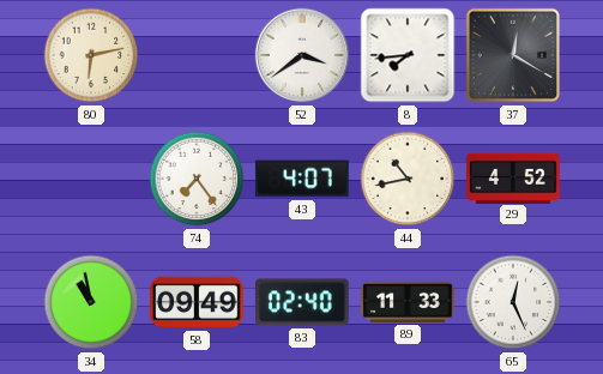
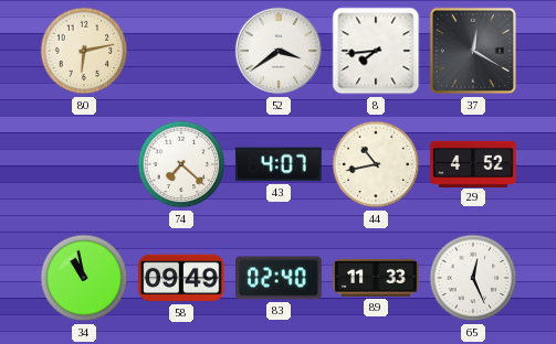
74: 7:24 -> 7:22 (181, 164)
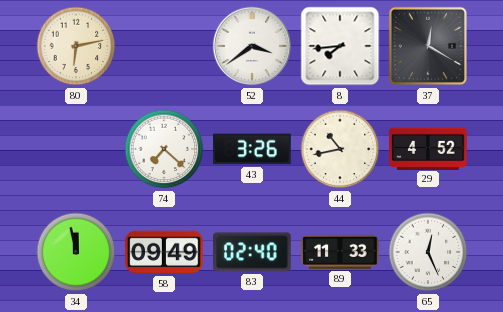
43: 4:07 -> 3:26 (252, 149)
34: 10:58 -> 11:58 (76, 252)
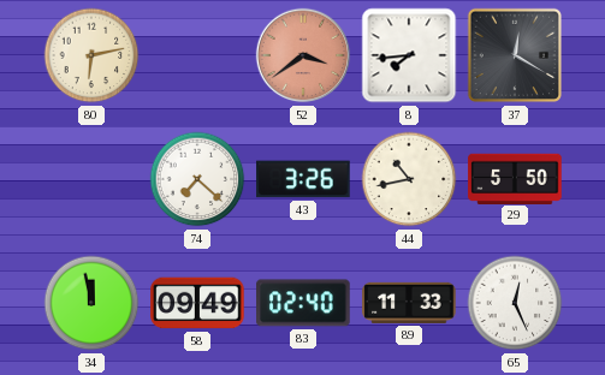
52 dial: white -> salmon (303, 55)
29: 4:52 -> 5:50 (515, 178)
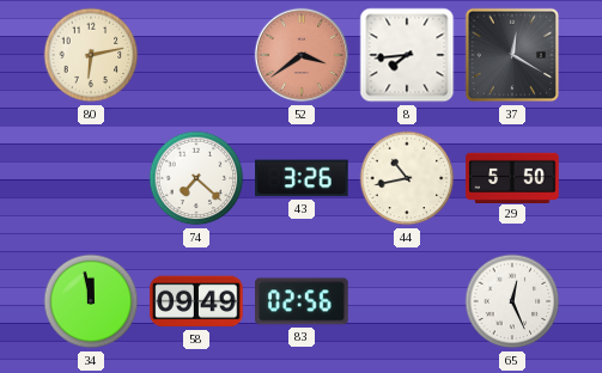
83: 02:40 -> 02:56 (302, 301)
89: 11:33 -> none (409, 303)
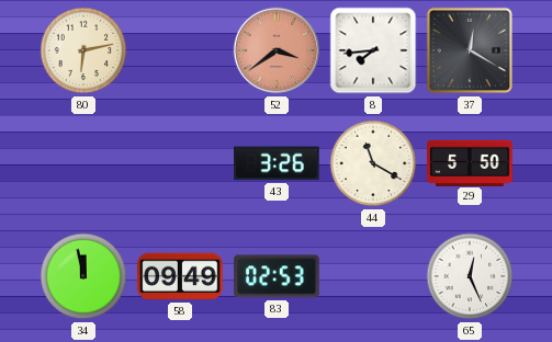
74: 7:22 -> none (196, 178)
44: 10:43 -> 11:20 (373, 163)
83: 02:56 -> 02:53 (277, 276)
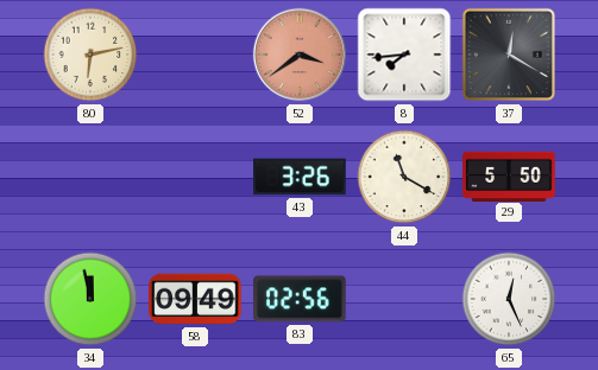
83: 02:53 -> 02:56 (300, 299)
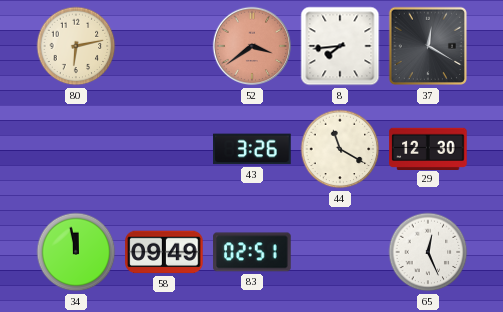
29: 5:50 -> 12:30 (428, 148)
83: 02:56 -> 02:51 (252, 252)
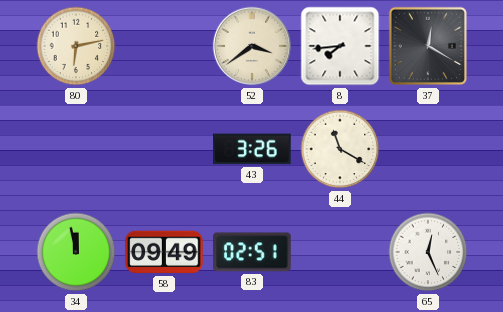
52 dial: salmon -> cream (252, 46)
29: 12:30 -> none (428, 148)
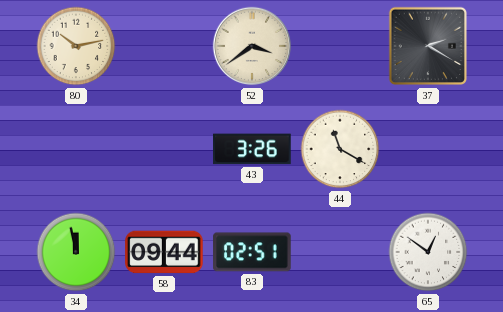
80: 6:13 -> 10:13 (76, 46)
8: 7:44 -> none (340, 46)
37: 12:20 -> 2:20 (428, 46)
58: 09:49 -> 09:44 (164, 252)
65: 12:26 -> 12:51 (428, 252)
